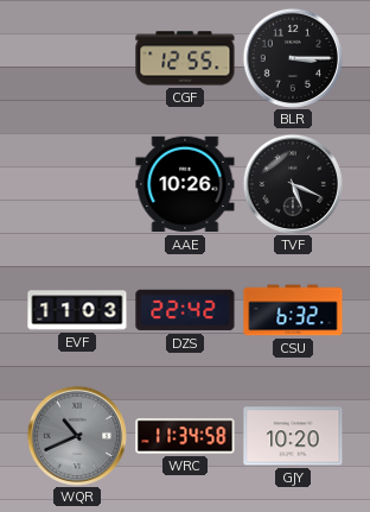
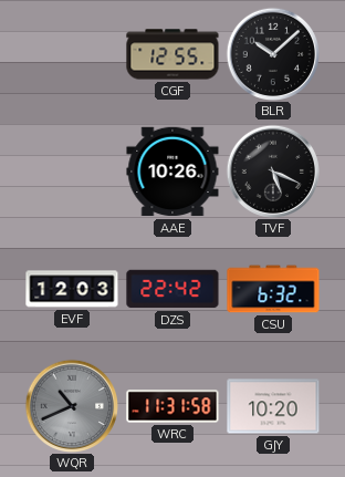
BLR: 3:15 -> 10:08 (272, 53)
EVF: 11:03 -> 12:03 (72, 289)
WRC: 11:34 -> 11:31 (172, 406)
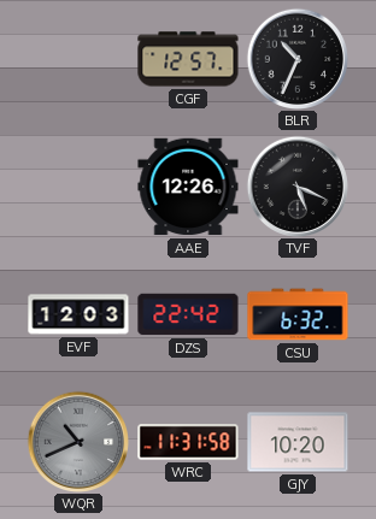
CGF: 12:55 -> 12:57 (188, 59)
BLR: 10:08 -> 10:34 (296, 58)
AAE: 10:26 -> 12:26 (188, 187)
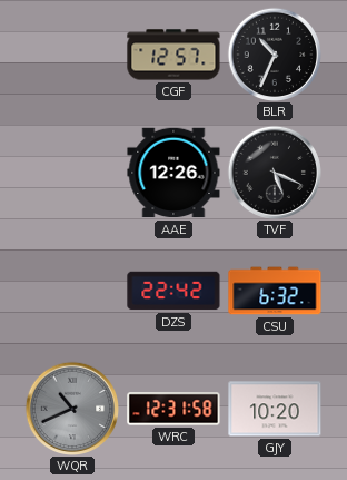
EVF: 12:03 -> none (78, 314)
WRC: 11:31 -> 12:31 (173, 409)
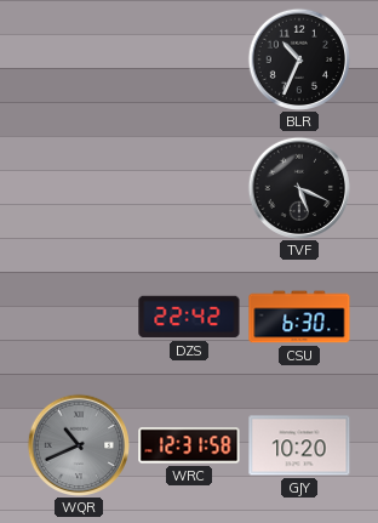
CGF: 12:57 -> none (173, 55)
AAE: 12:26 -> none (173, 173)
CSU: 6:32 -> 6:30 (299, 317)
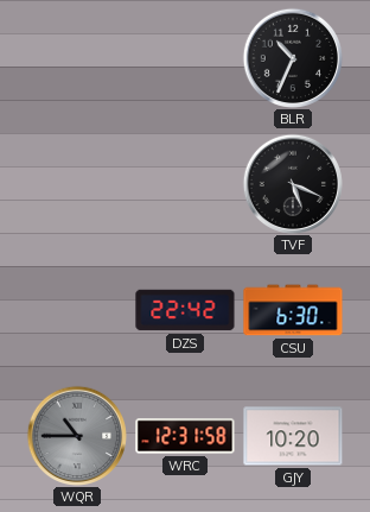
WQR: 10:41 -> 10:45 (76, 435)
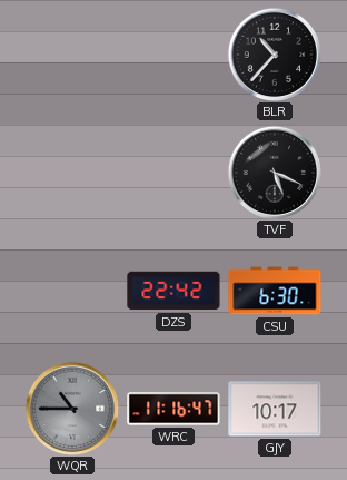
BLR: 10:34 -> 10:37 (274, 53)
WRC: 12:31 -> 11:16 (173, 409)
GJY: 10:20 -> 10:17 (275, 409)
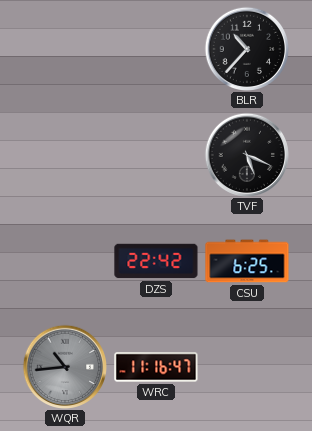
CSU: 6:30 -> 6:25 (247, 261)
WQR: 10:45 -> 10:44 (64, 366)
GJY: 10:17 -> none (275, 409)
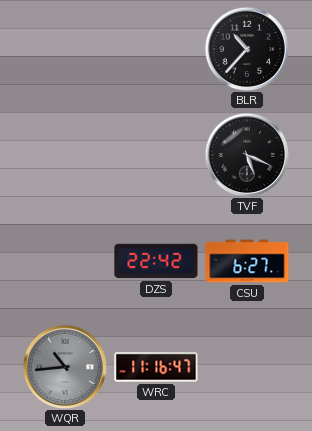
CSU: 6:25 -> 6:27 (247, 261)
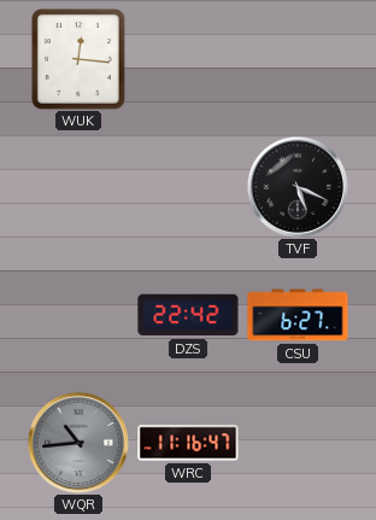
WUK: none -> 12:16 (78, 59)
BLR: 10:37 -> none (246, 48)
